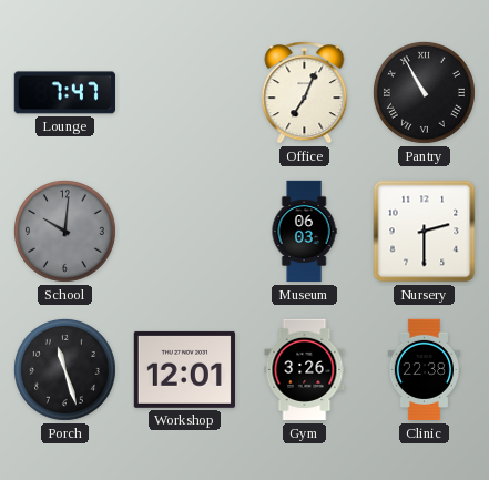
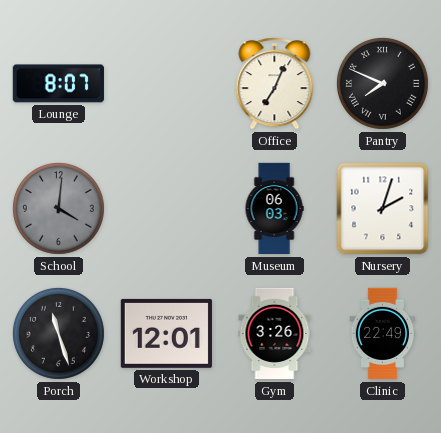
Lounge: 7:47 -> 8:07 (58, 84)
Pantry: 10:55 -> 7:49 (382, 83)
School: 10:01 -> 4:01 (58, 208)
Nursery: 2:30 -> 2:03 (383, 209)
Clinic: 22:38 -> 22:49 (383, 334)
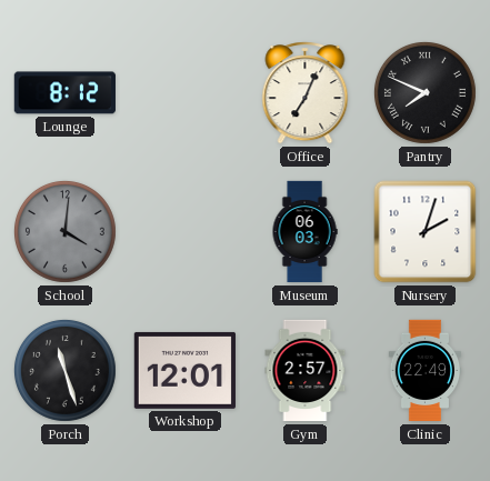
Lounge: 8:07 -> 8:12 (64, 93)
Gym: 3:26 -> 2:57 (306, 371)
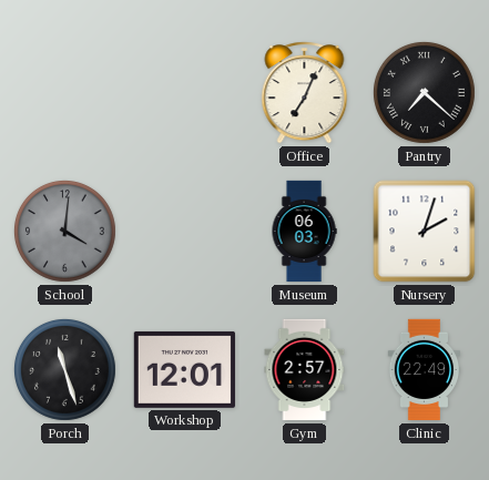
Lounge: 8:12 -> none (64, 93)
Pantry: 7:49 -> 7:22 (424, 92)
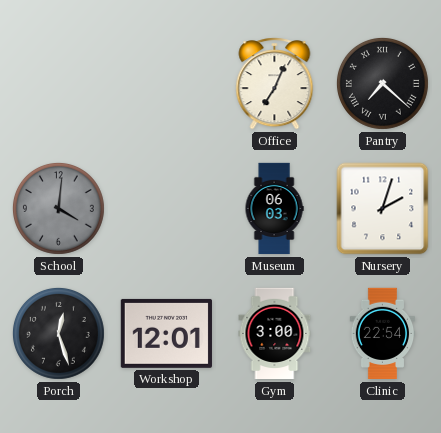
Porch: 11:27 -> 12:27 (58, 333)
Gym: 2:57 -> 3:00 (275, 334)
Clinic: 22:49 -> 22:54 (383, 334)
